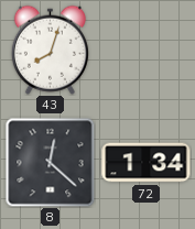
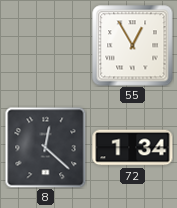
43: 8:03 -> none (50, 50)
55: none -> 12:55 (133, 46)
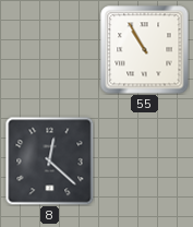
55: 12:55 -> 10:55 (145, 50)
72: 1:34 -> none (133, 148)
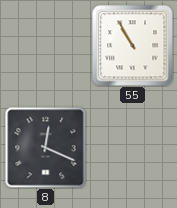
8: 12:22 -> 12:19 (45, 147)
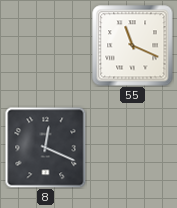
55: 10:55 -> 11:19 (133, 46)
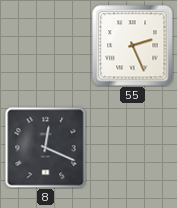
55: 11:19 -> 2:26 (133, 46)
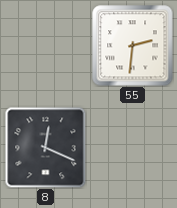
55: 2:26 -> 2:31 (133, 46)
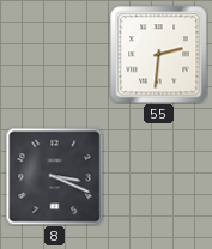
8: 12:19 -> 3:19 (54, 176)
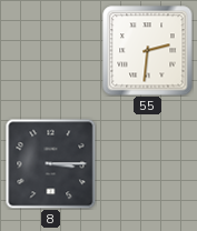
8: 3:19 -> 3:15 (50, 163)
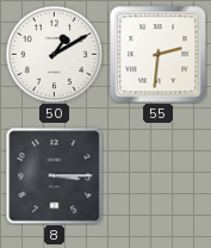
50: none -> 1:10 (54, 54)
